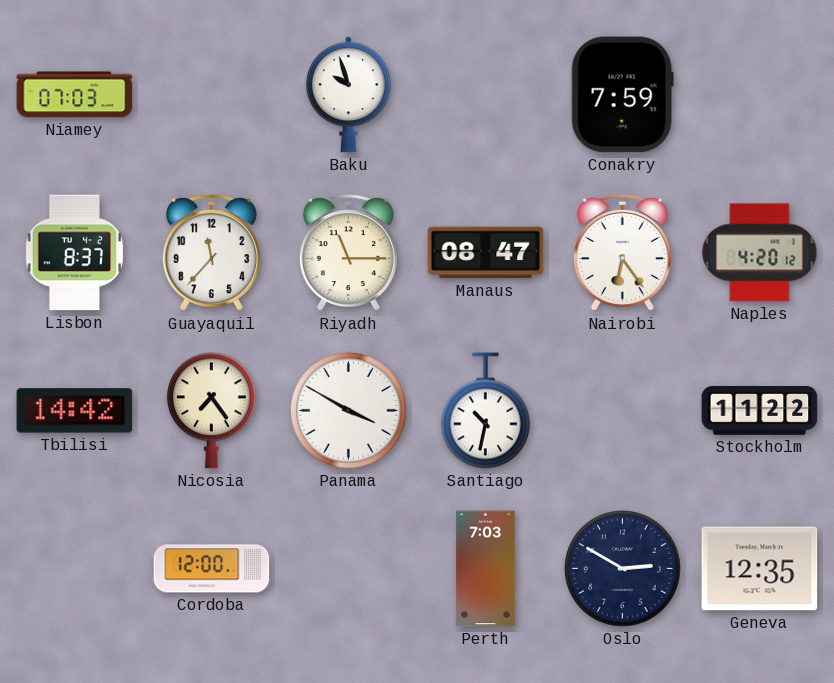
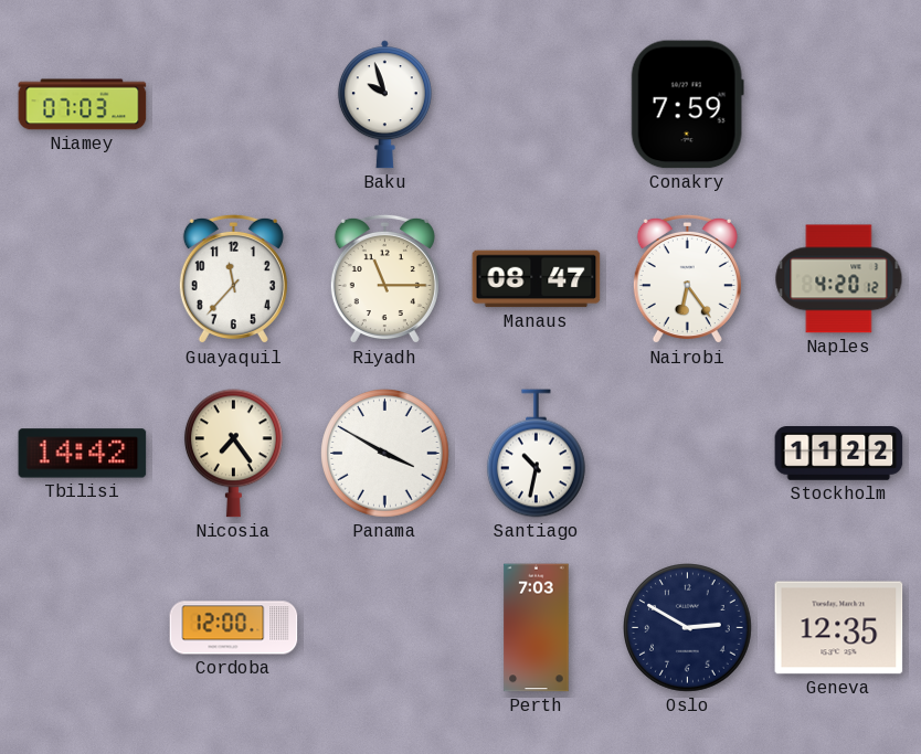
Lisbon: 8:37 -> none (74, 253)
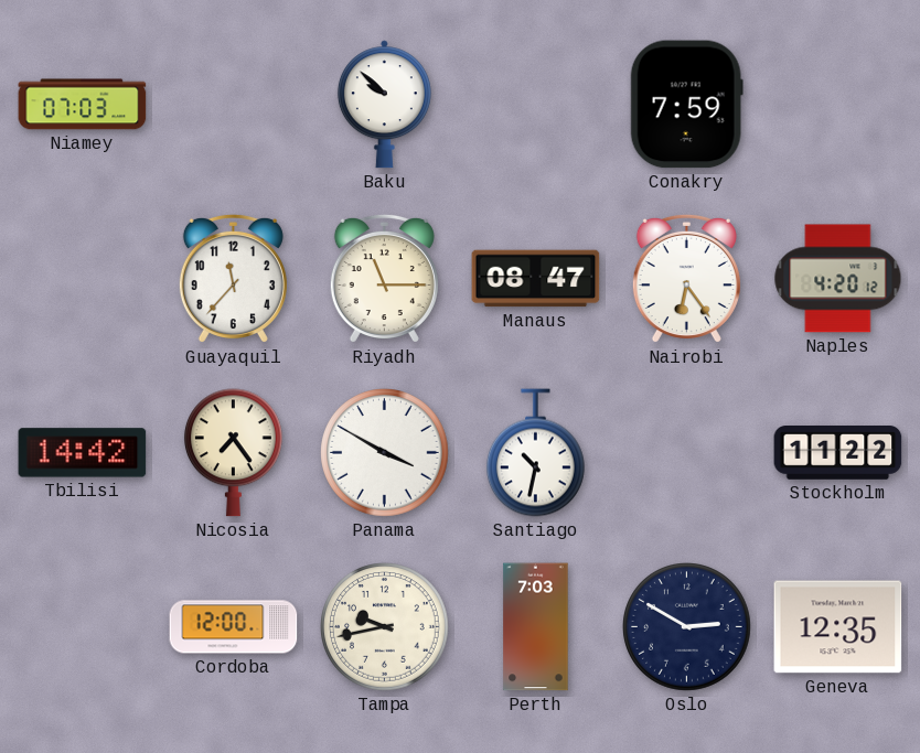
Baku: 9:57 -> 9:52 (384, 105)
Tampa: none -> 9:43 (385, 627)
